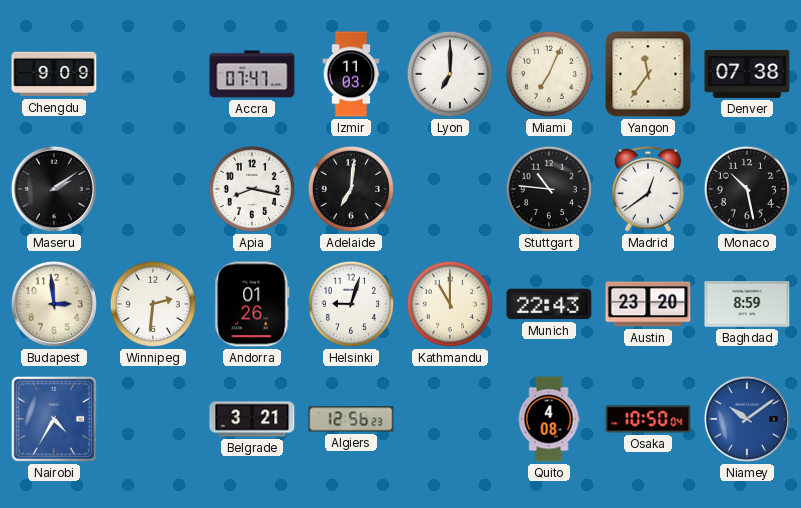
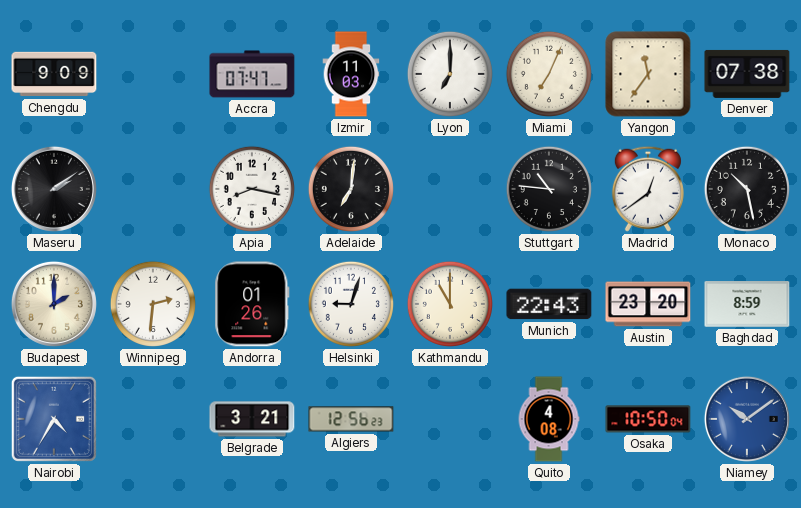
Budapest: 2:59 -> 2:00 (54, 304)
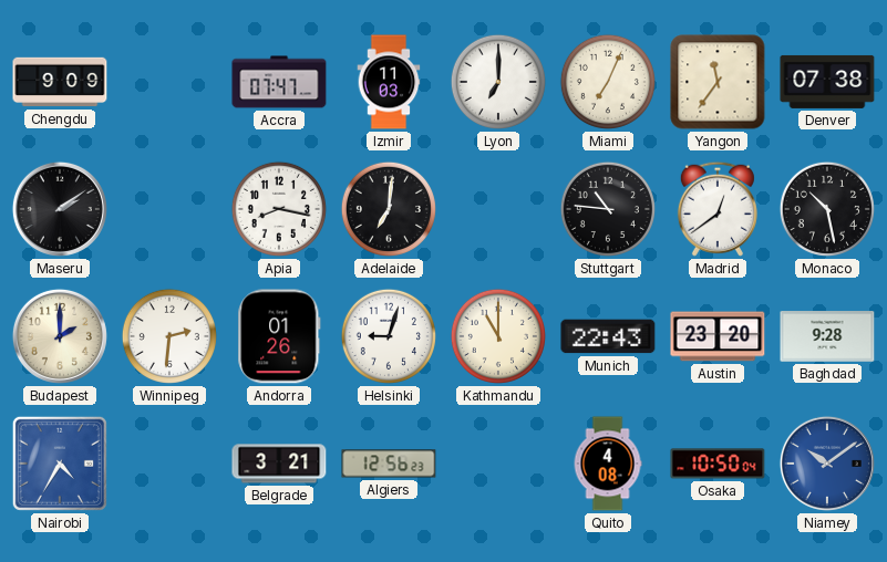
Baghdad: 8:59 -> 9:28 (827, 336)
